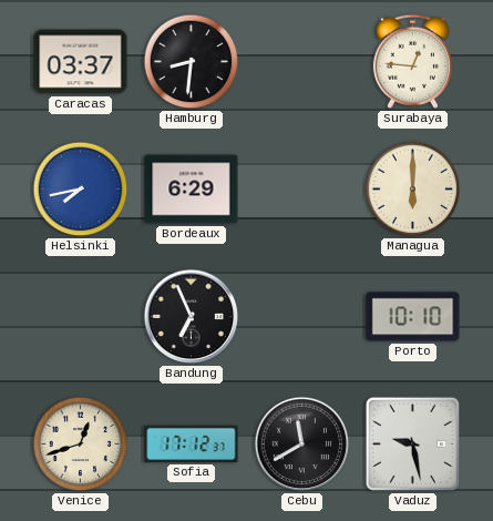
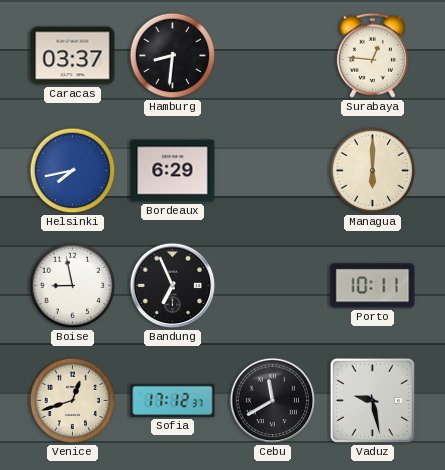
Boise: none -> 8:58 (73, 286)
Porto: 10:10 -> 10:11 (373, 286)
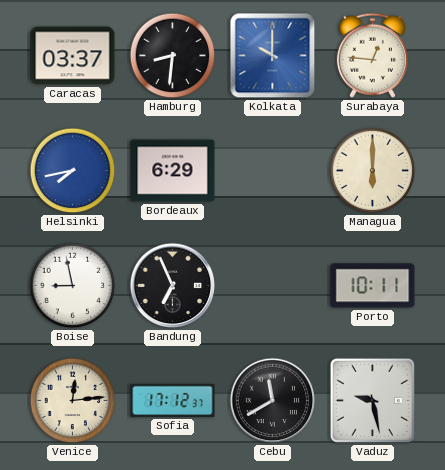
Kolkata: none -> 10:00 (273, 56)
Venice: 12:42 -> 12:14 (73, 401)
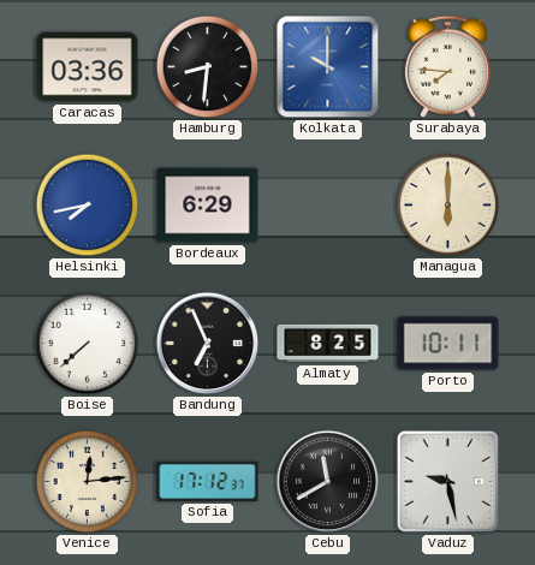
Caracas: 03:37 -> 03:36 (88, 67)
Surabaya: 12:46 -> 7:46 (447, 66)
Boise: 8:58 -> 7:38 (88, 344)
Almaty: none -> 8:25 (328, 344)
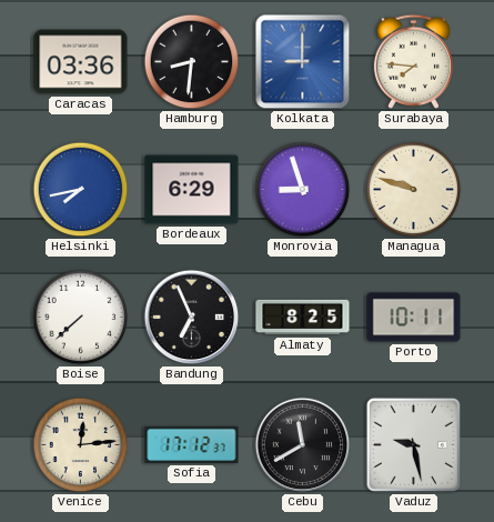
Kolkata: 10:00 -> 9:00 (303, 62)
Monrovia: none -> 8:57 (303, 190)
Managua: 6:00 -> 9:48 (414, 190)
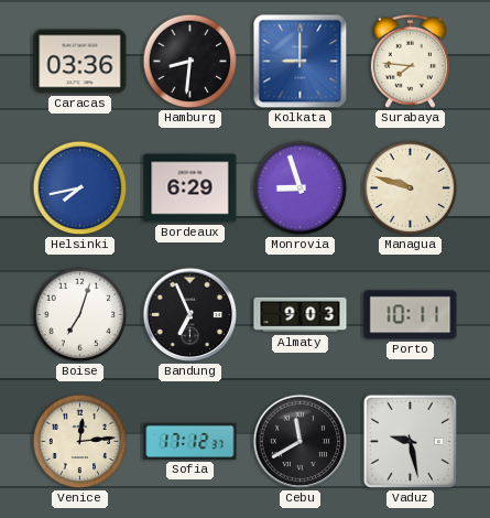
Boise: 7:38 -> 7:03 (80, 315)
Almaty: 8:25 -> 9:03 (301, 315)
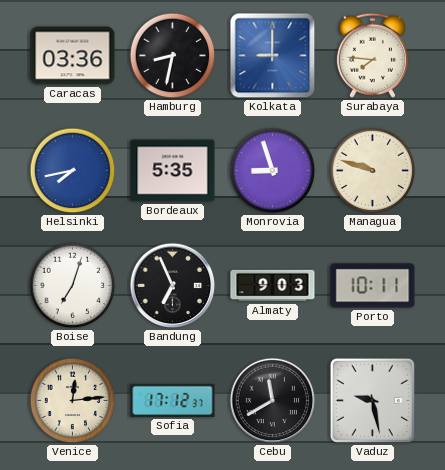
Hamburg: 8:31 -> 8:32 (173, 56)
Bordeaux: 6:29 -> 5:35 (173, 171)
